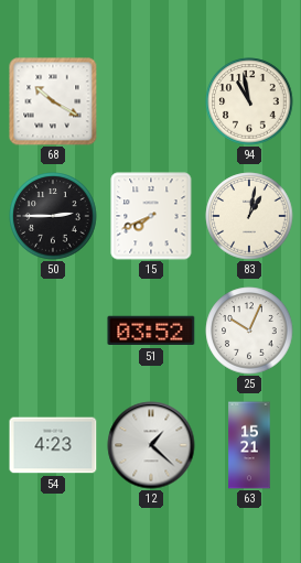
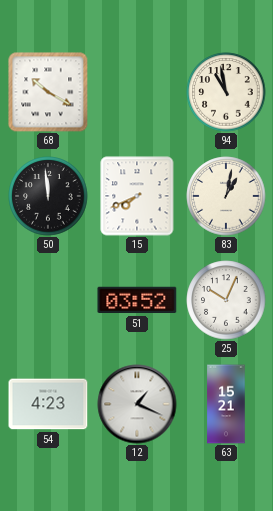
50: 2:45 -> 11:59 (48, 196)
12: 1:22 -> 1:19 (137, 404)
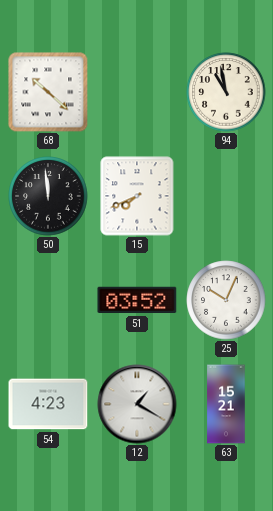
68: 10:20 -> 10:22 (48, 92)
83: 1:02 -> none (226, 196)
12: 1:19 -> 1:20 (137, 404)
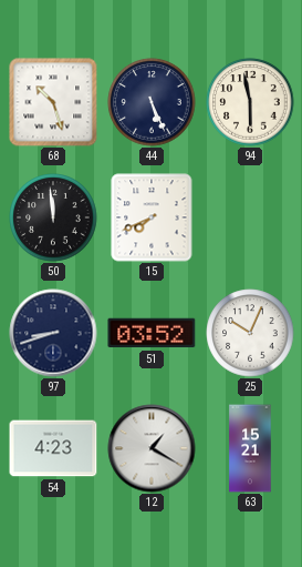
68: 10:22 -> 10:27 (53, 102)
44: none -> 5:26 (152, 102)
94: 10:58 -> 5:58 (250, 102)
97: none -> 8:42 (53, 333)
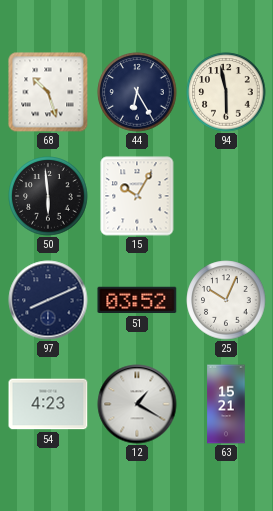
44: 5:26 -> 6:25 (137, 92)
50: 11:59 -> 5:59 (48, 196)
15: 7:41 -> 10:05 (137, 196)
97: 8:42 -> 8:11 (48, 300)
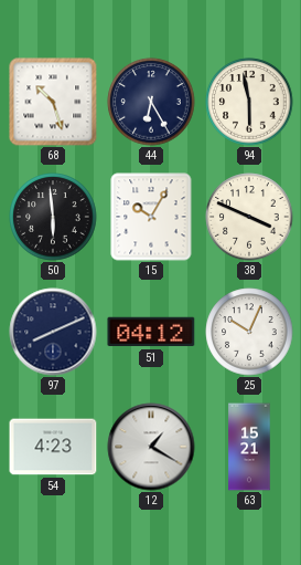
38: none -> 3:49 (249, 217)
51: 03:52 -> 04:12 (151, 332)
